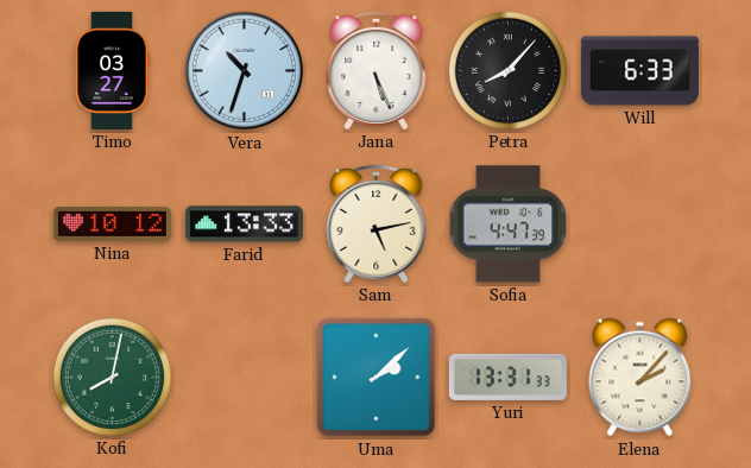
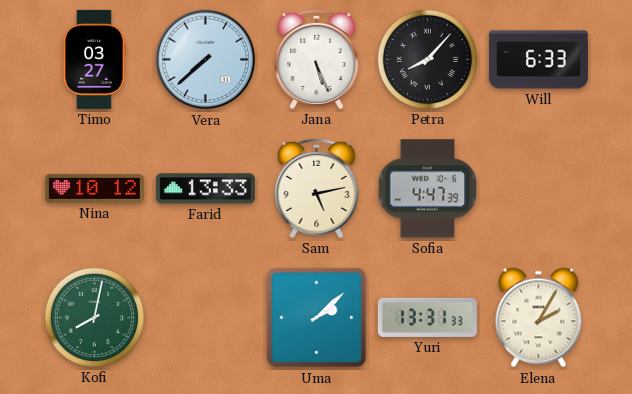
Vera: 10:33 -> 7:38 (206, 60)
Elena: 2:07 -> 2:05 (539, 318)
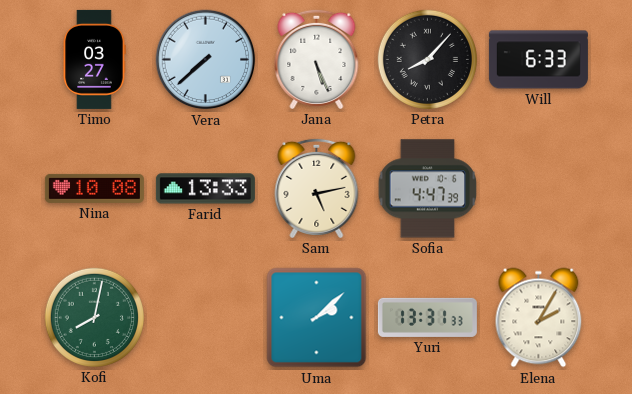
Nina: 10:12 -> 10:08 (94, 188)
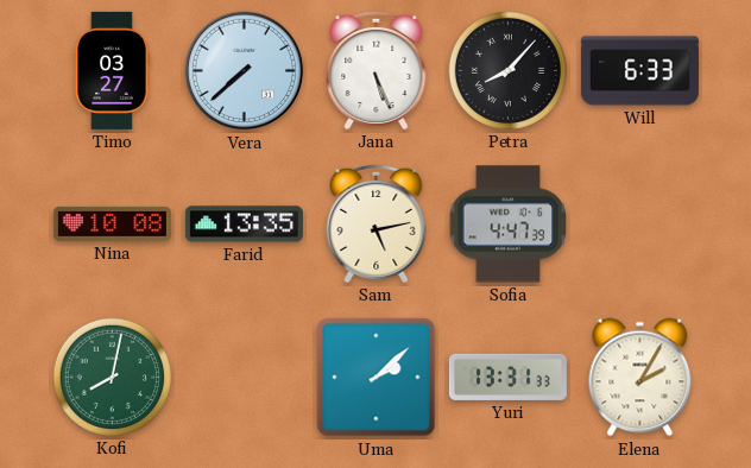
Farid: 13:33 -> 13:35 (244, 224)
